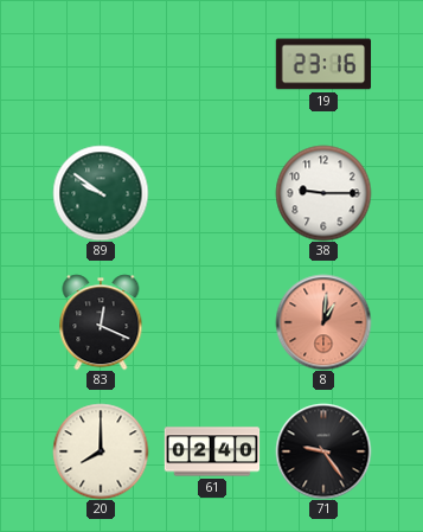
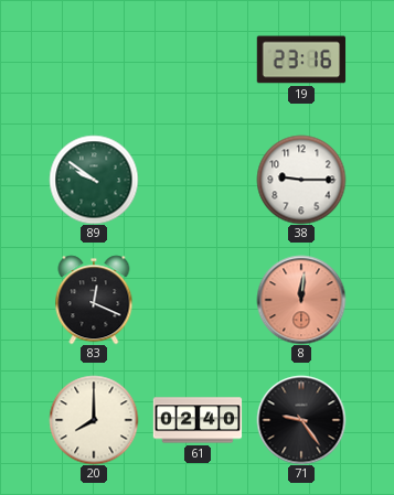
8: 1:01 -> 12:01 (301, 300)
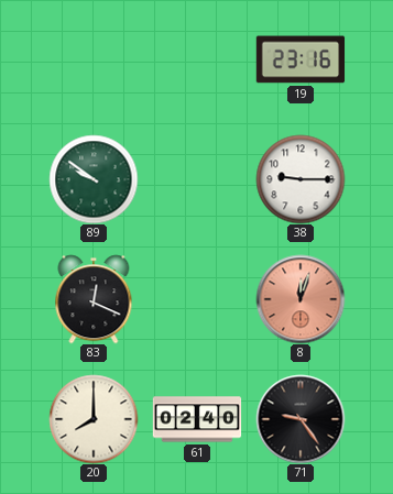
8: 12:01 -> 12:03 (301, 299)
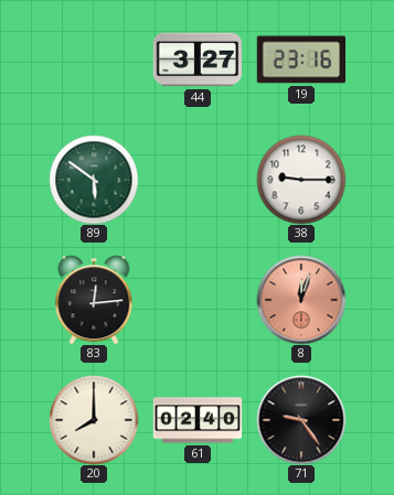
44: none -> 3:27 (196, 60)
89: 9:51 -> 5:51 (94, 180)
83: 12:19 -> 12:14 (94, 300)
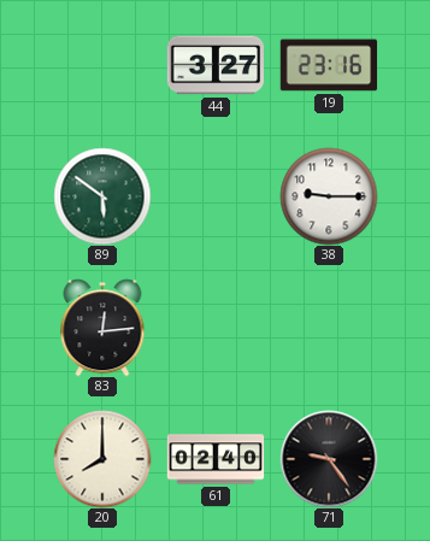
8: 12:03 -> none (301, 300)
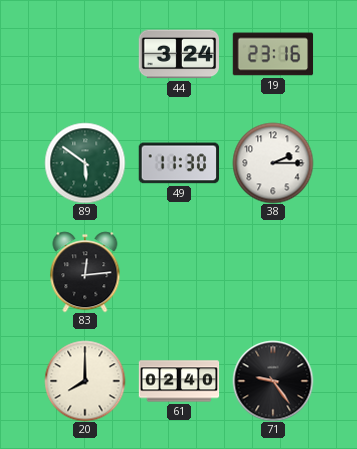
44: 3:27 -> 3:24 (178, 54)
49: none -> 11:30 (178, 163)
38: 9:15 -> 2:15 (273, 163)
